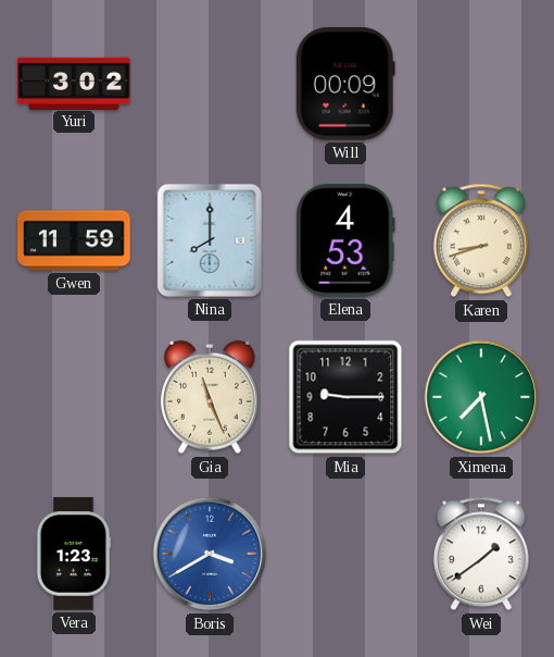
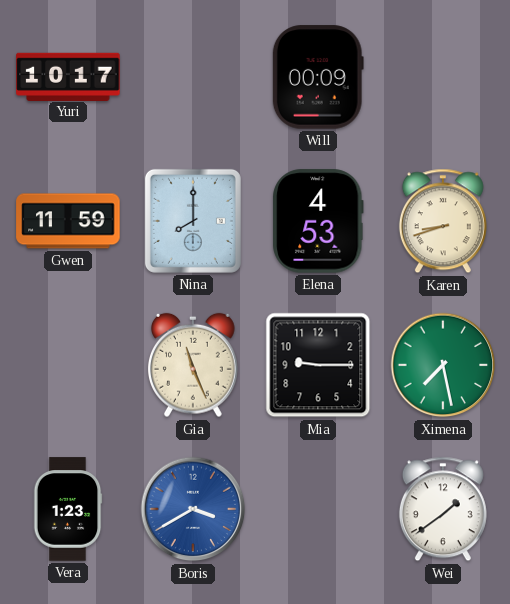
Yuri: 3:02 -> 10:17 (68, 76)
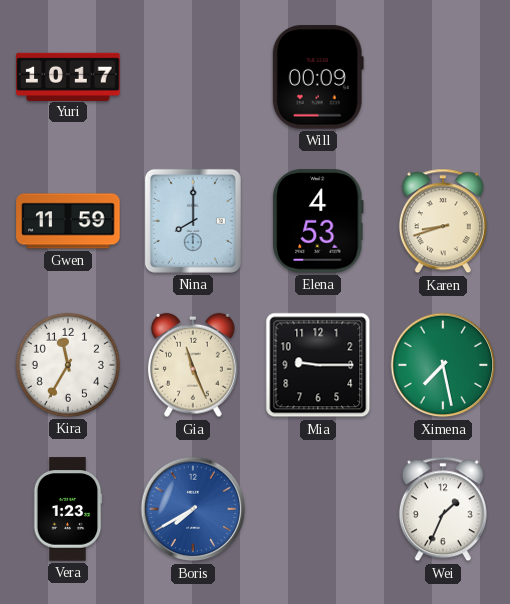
Kira: none -> 11:35 (68, 365)
Boris: 3:40 -> 7:40 (193, 509)
Wei: 1:39 -> 1:34 (443, 509)
